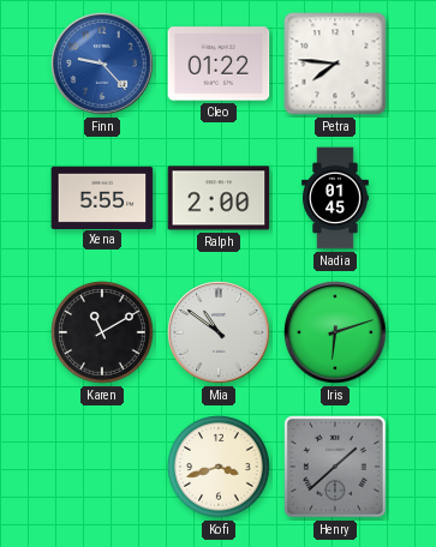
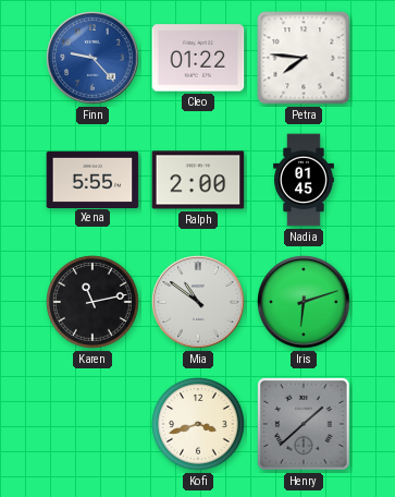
Karen: 11:10 -> 11:13 (92, 302)
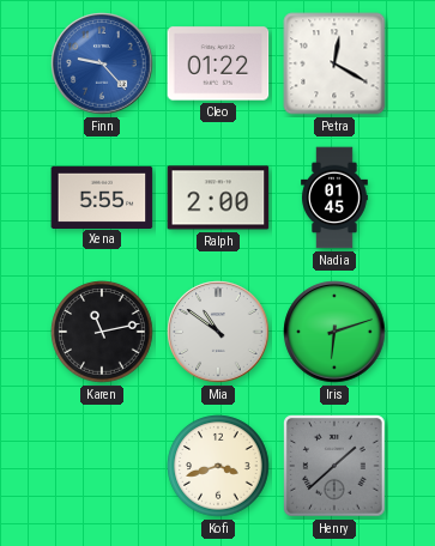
Petra: 7:46 -> 12:20 (334, 63)
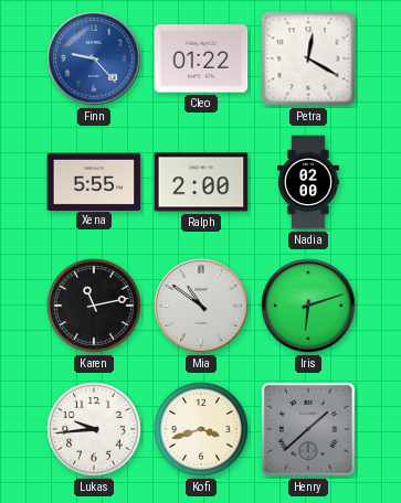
Nadia: 01:45 -> 02:00 (309, 182)
Lukas: none -> 9:44 (94, 429)
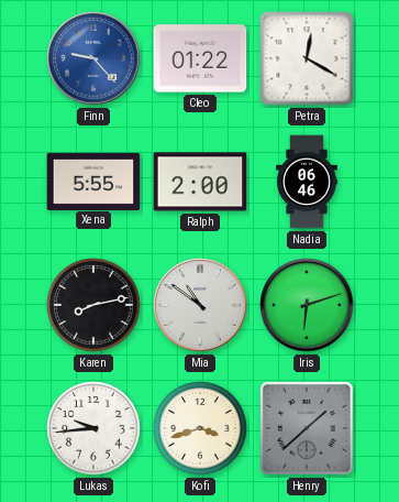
Nadia: 02:00 -> 06:46 (308, 182)
Karen: 11:13 -> 8:13 (93, 305)
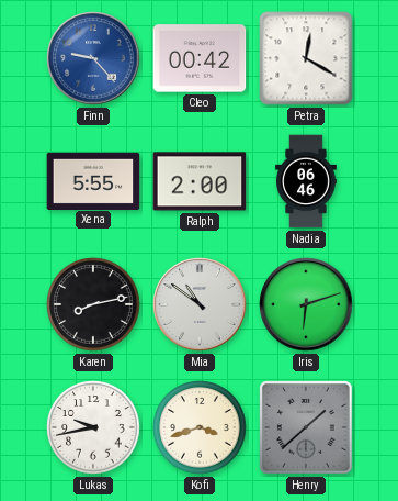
Cleo: 01:22 -> 00:42 (200, 58)
Lukas: 9:44 -> 9:43 (93, 427)
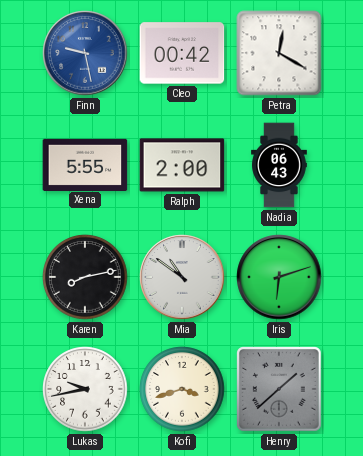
Finn: 9:23 -> 9:28 (85, 53)
Nadia: 06:46 -> 06:43 (280, 165)
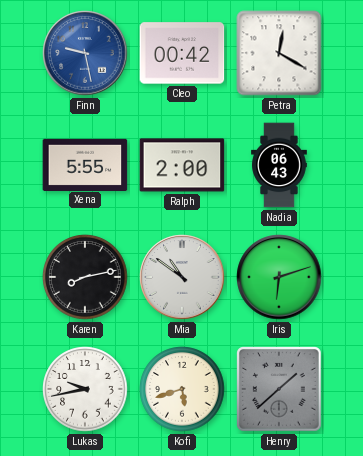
Kofi: 3:42 -> 5:42 (182, 389)
